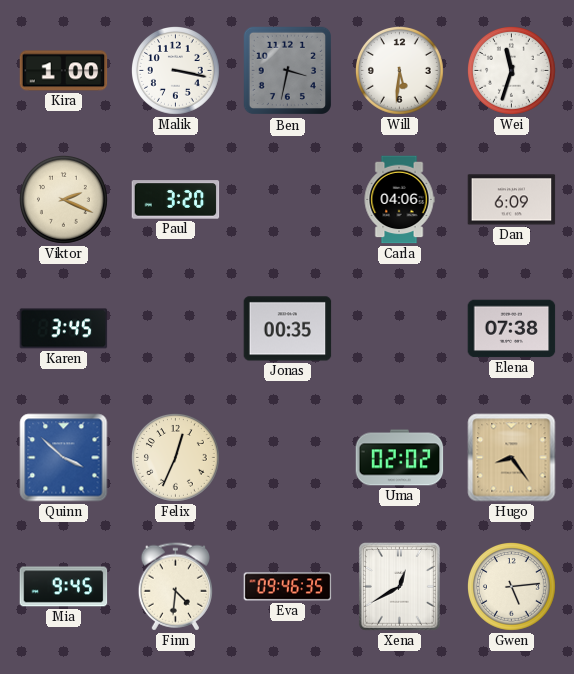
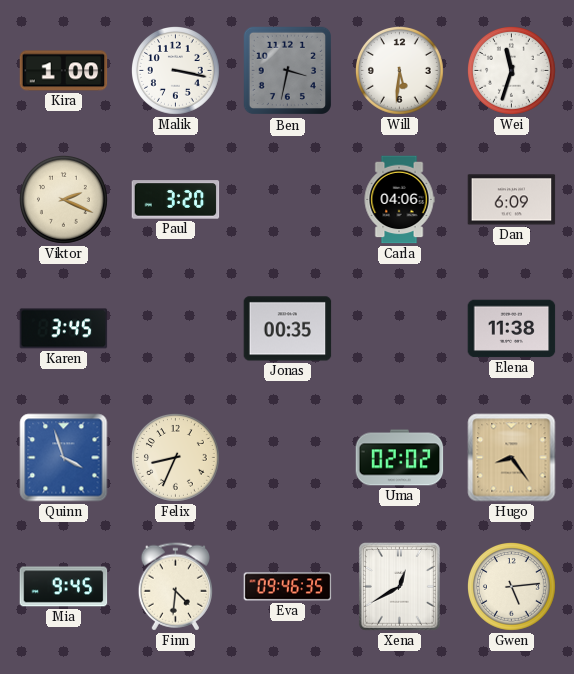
Elena: 07:38 -> 11:38 (512, 329)
Quinn: 3:52 -> 3:57 (64, 458)
Felix: 12:34 -> 8:34 (176, 458)
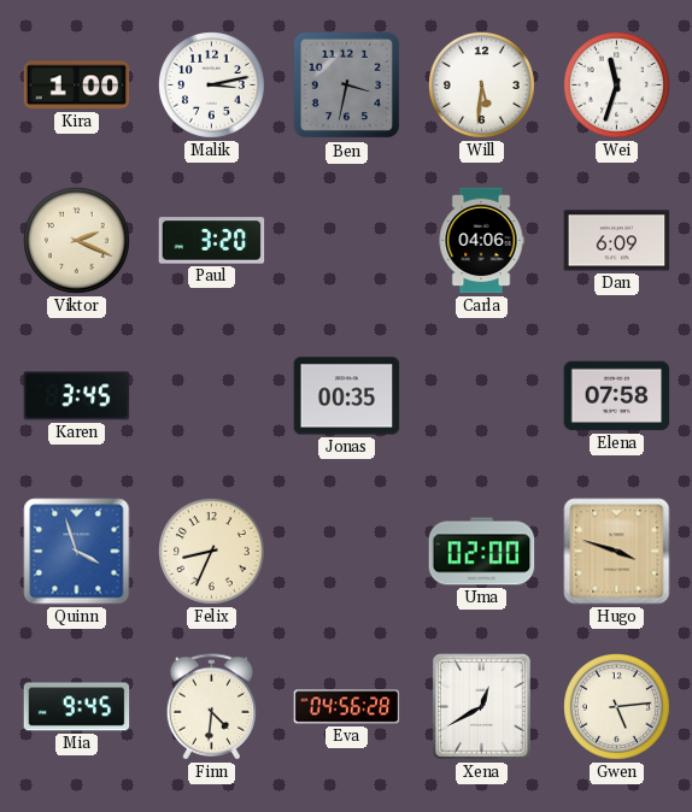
Malik: 3:17 -> 3:13 (212, 86)
Elena: 11:38 -> 07:58 (617, 396)
Uma: 02:02 -> 02:00 (482, 552)
Hugo: 8:24 -> 3:48 (617, 552)
Eva: 09:46 -> 04:56 (347, 707)
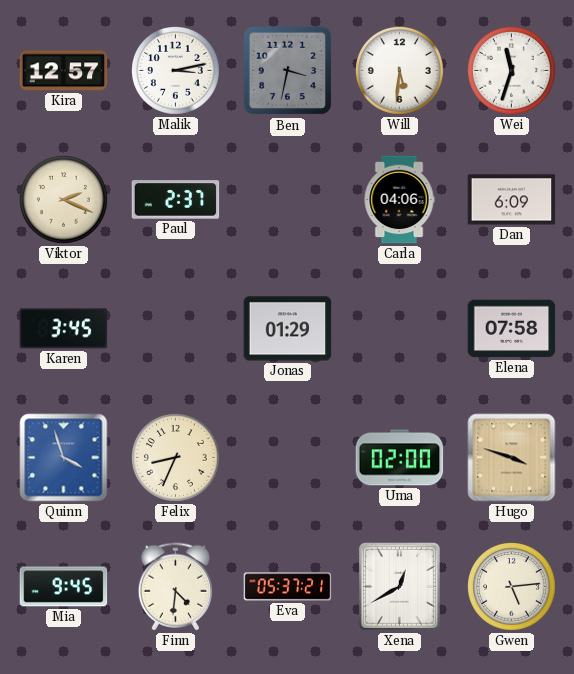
Kira: 1:00 -> 12:57 (64, 71)
Paul: 3:20 -> 2:37 (176, 200)
Jonas: 00:35 -> 01:29 (288, 329)
Eva: 04:56 -> 05:37 (288, 587)
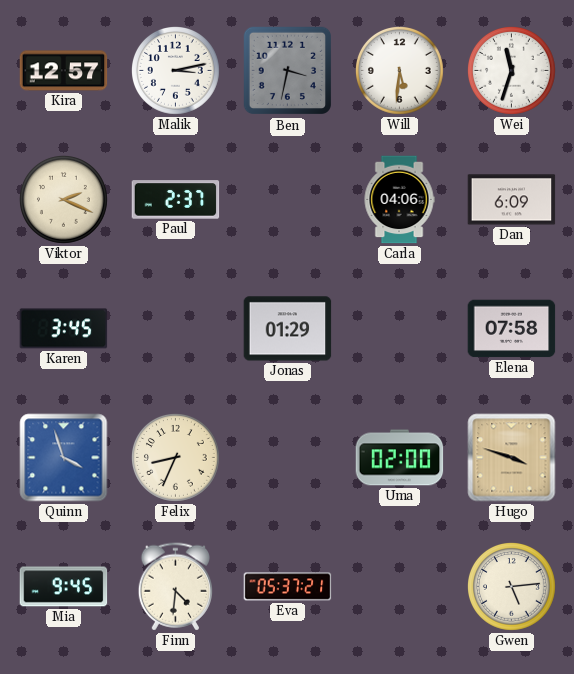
Xena: 12:40 -> none (399, 587)
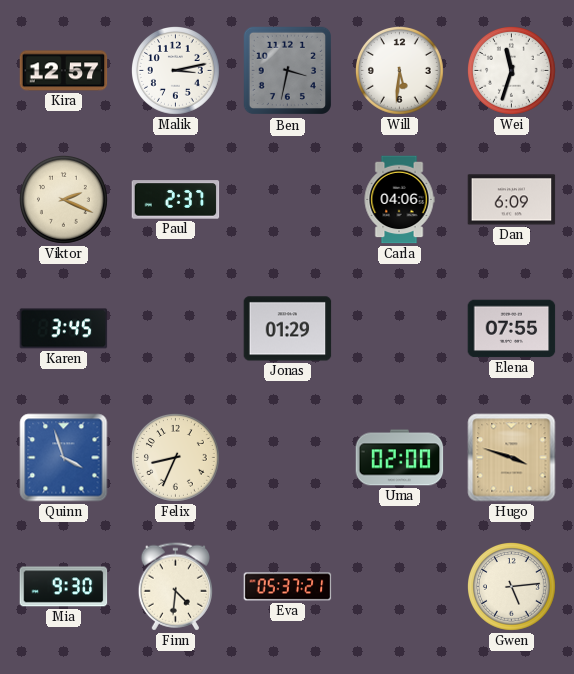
Elena: 07:58 -> 07:55 (512, 329)
Mia: 9:45 -> 9:30 (64, 587)
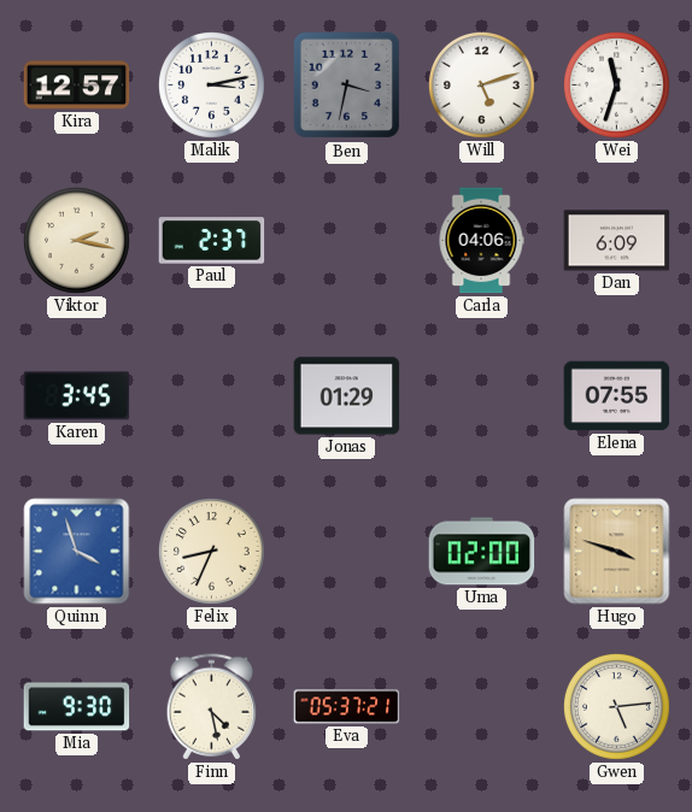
Will: 5:31 -> 5:12 (482, 86)
Viktor: 2:19 -> 2:17 (77, 241)
Finn: 4:31 -> 4:28 (211, 707)
